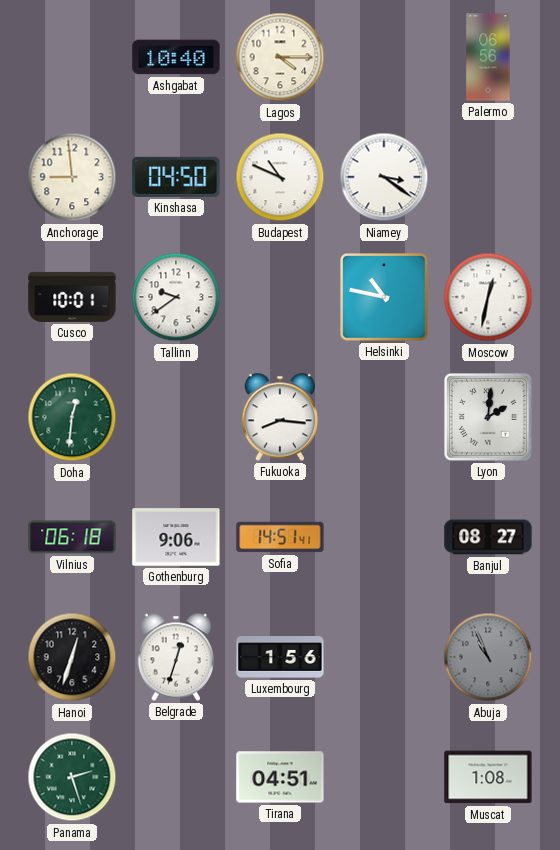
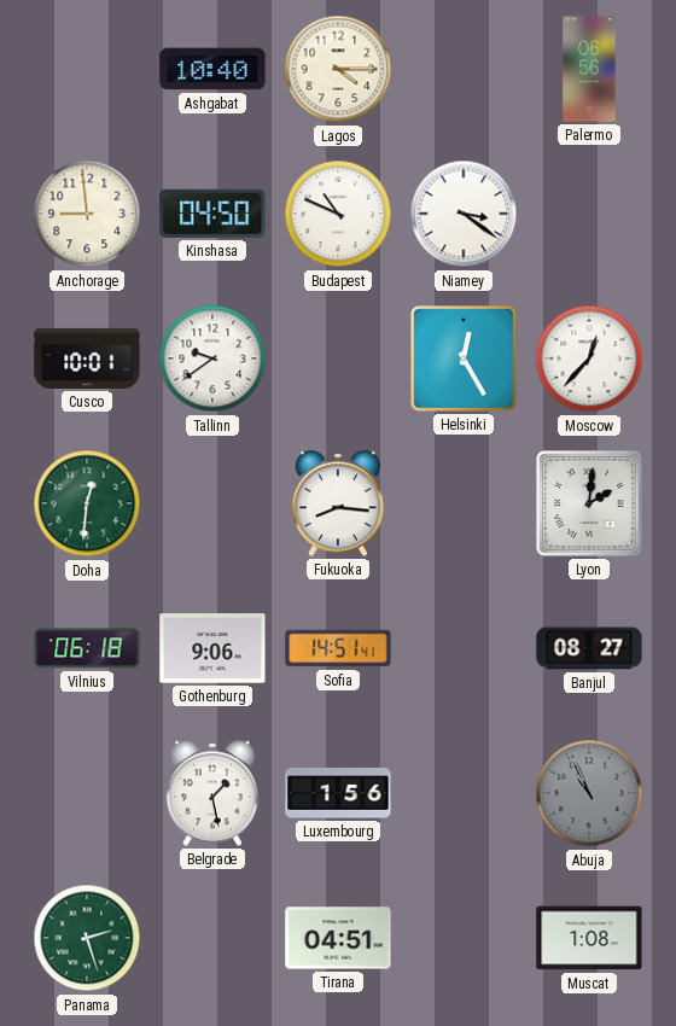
Helsinki: 10:47 -> 12:25 (464, 358)
Moscow: 12:32 -> 12:37 (589, 358)
Hanoi: 12:33 -> none (72, 657)
Belgrade: 12:33 -> 1:28 (212, 793)
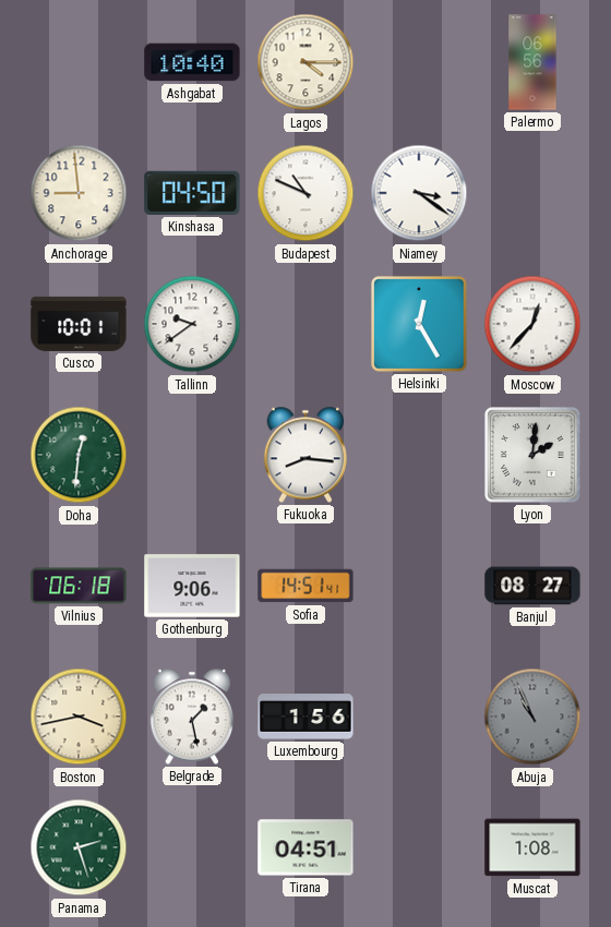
Boston: none -> 3:43 (79, 717)
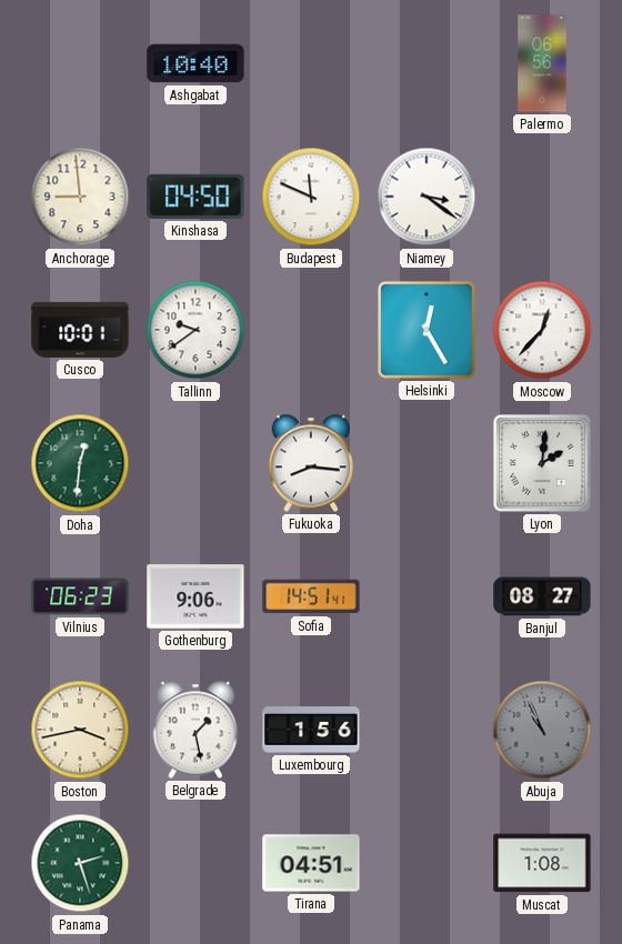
Lagos: 4:15 -> none (305, 62)
Budapest: 10:49 -> 11:49 (311, 197)
Vilnius: 06:18 -> 06:23 (80, 596)
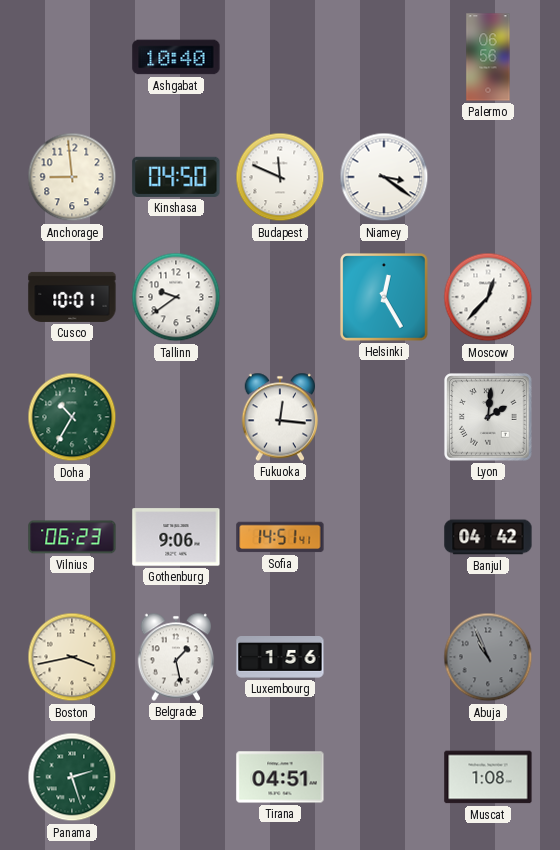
Doha: 12:31 -> 10:35 (72, 417)
Fukuoka: 8:16 -> 12:16 (280, 417)
Banjul: 08:27 -> 04:42 (488, 537)
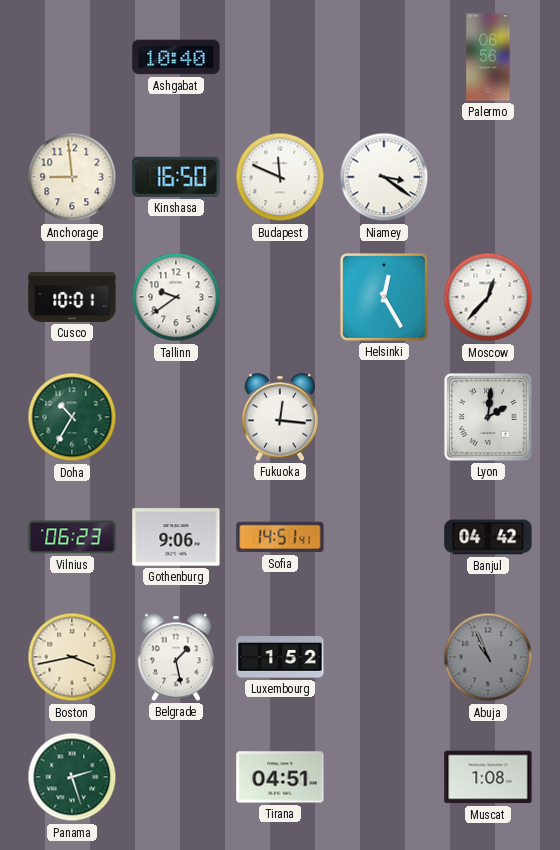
Kinshasa: 04:50 -> 16:50 (176, 177)
Luxembourg: 1:56 -> 1:52 (280, 658)
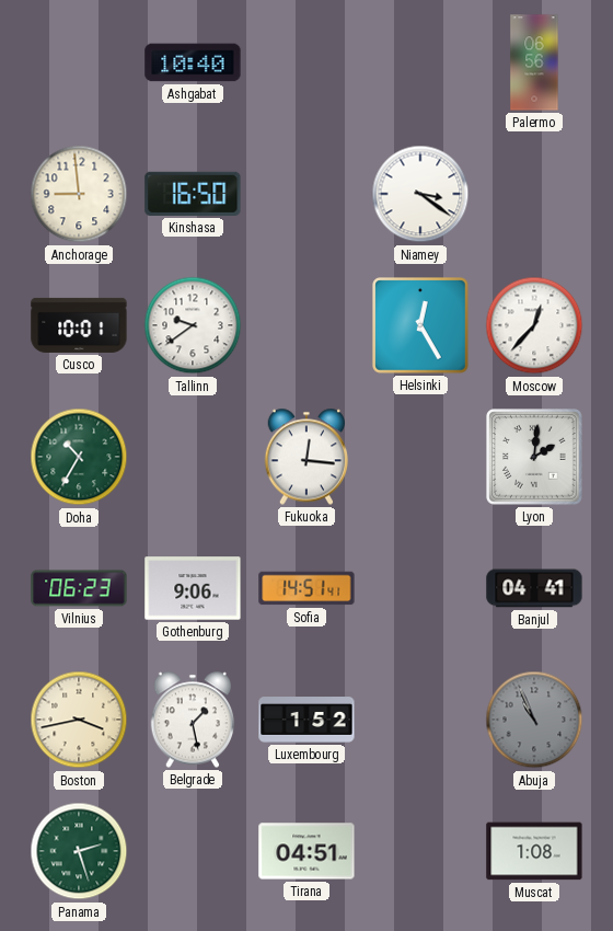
Budapest: 11:49 -> none (280, 177)
Banjul: 04:42 -> 04:41 (534, 588)
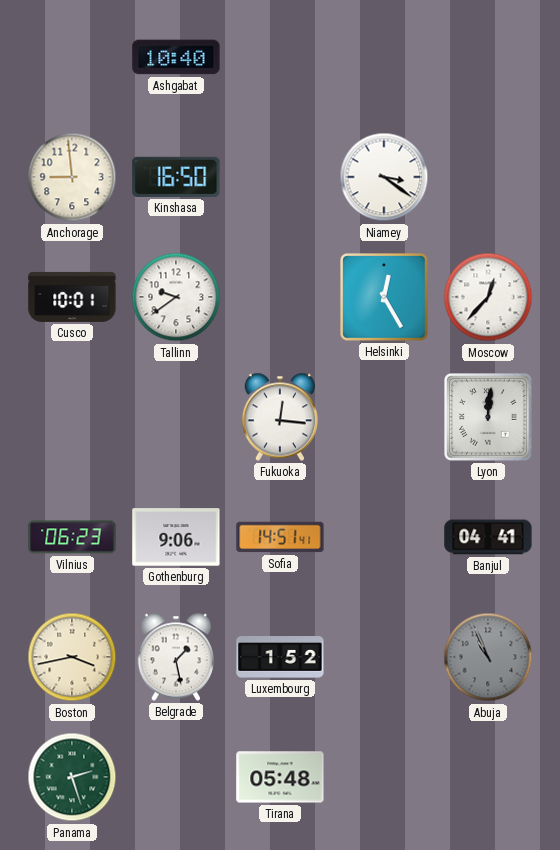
Palermo: 06:56 -> none (534, 62)
Doha: 10:35 -> none (79, 457)
Lyon: 2:01 -> 12:01 (488, 417)
Tirana: 04:51 -> 05:48 (280, 777)
Muscat: 1:08 -> none (534, 851)
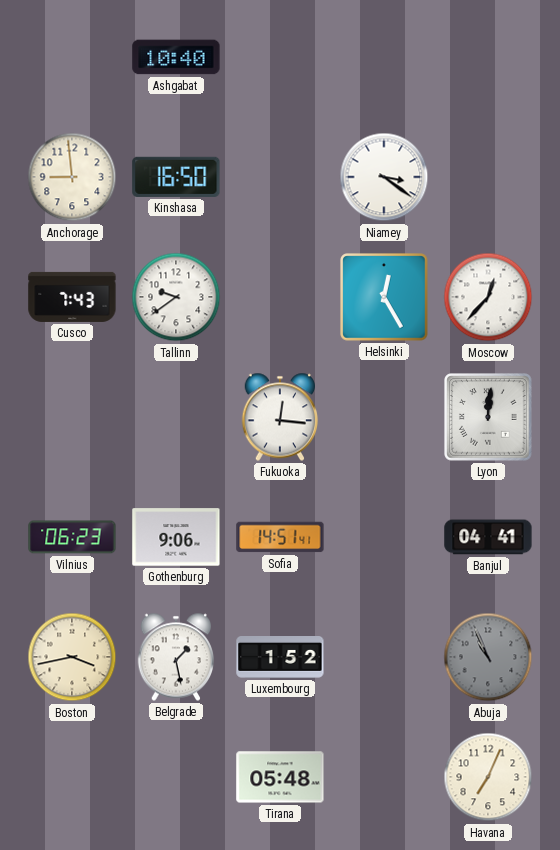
Cusco: 10:01 -> 7:43 (72, 297)
Panama: 2:27 -> none (72, 777)
Havana: none -> 7:04 (488, 777)
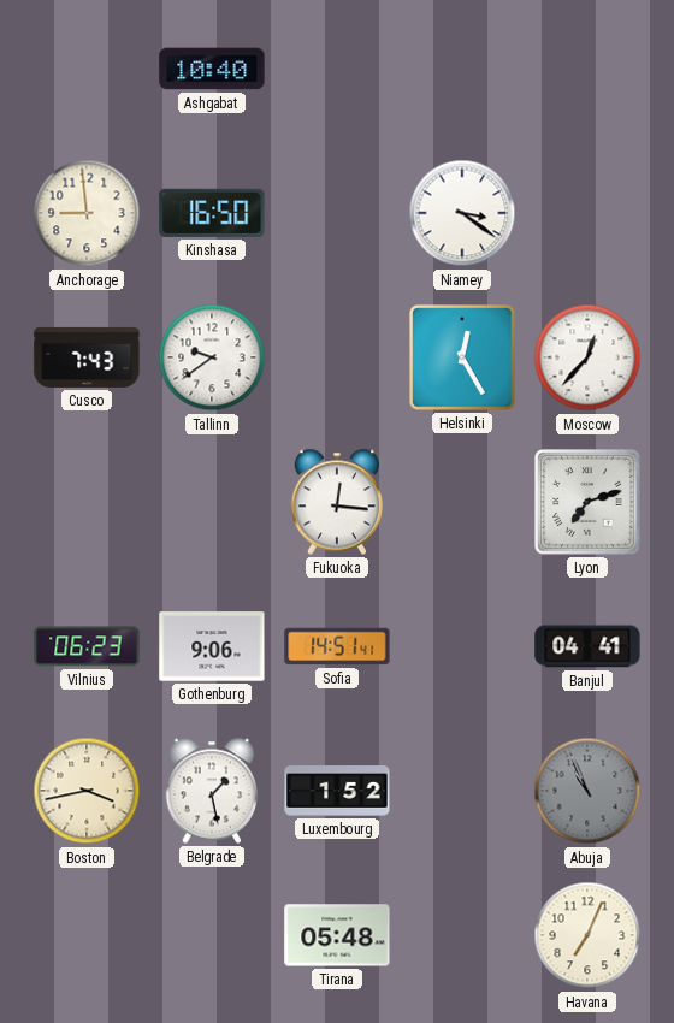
Lyon: 12:01 -> 7:12 (587, 502)
